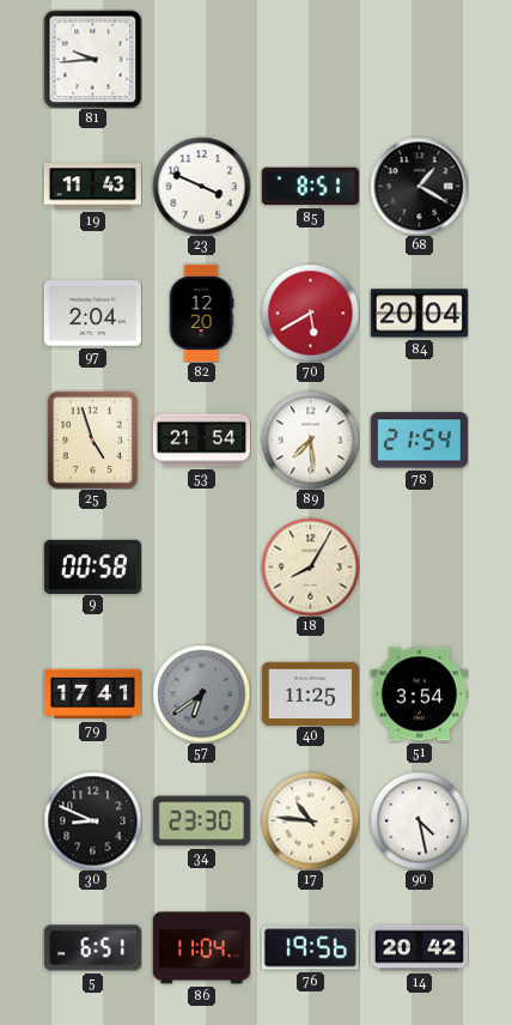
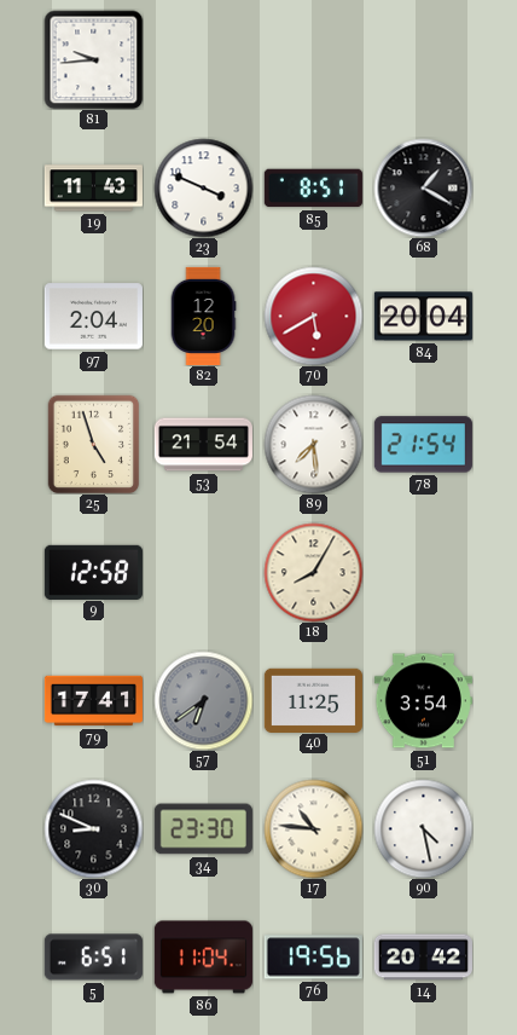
9: 00:58 -> 12:58 (93, 572)
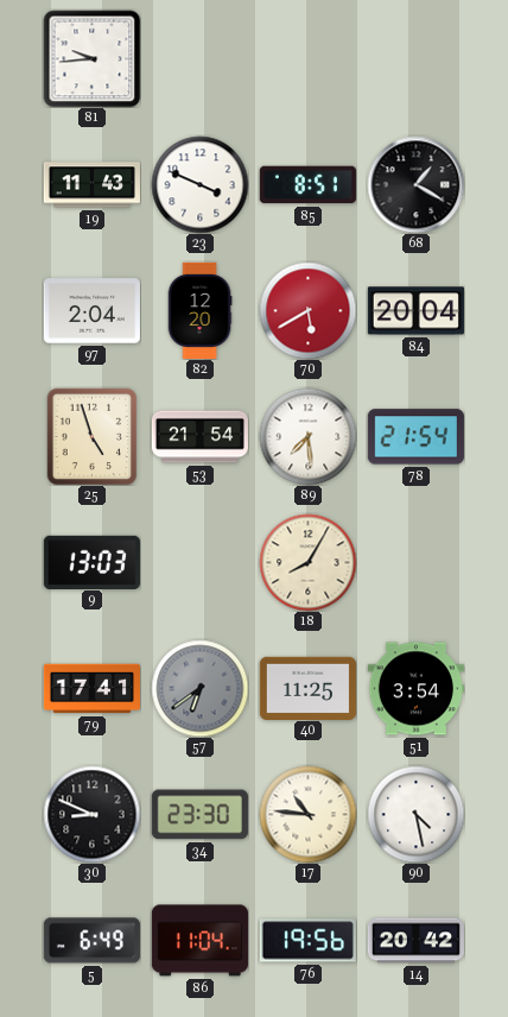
9: 12:58 -> 13:03 (91, 562)
5: 6:51 -> 6:49 (91, 941)
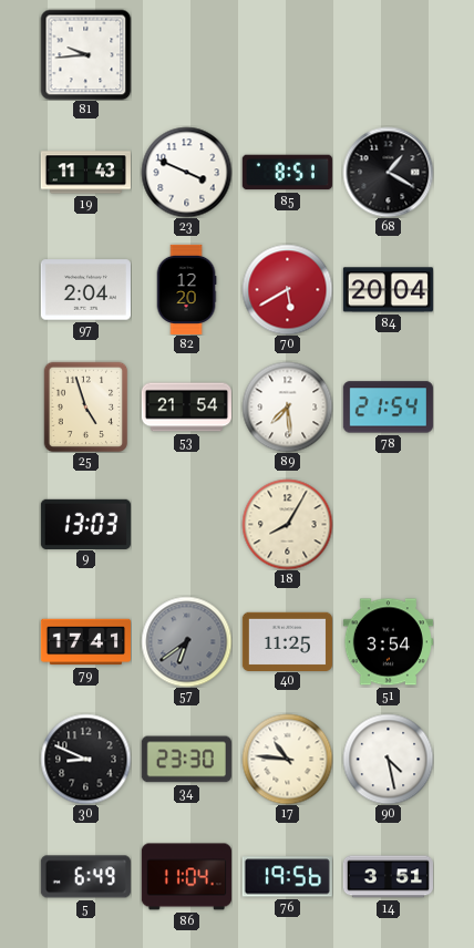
14: 20:42 -> 3:51 (388, 877)
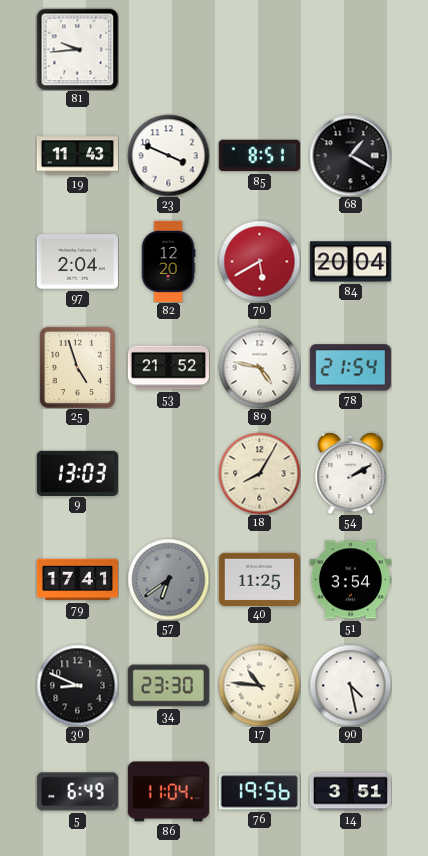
53: 21:54 -> 21:52 (168, 368)
89: 7:29 -> 4:47 (259, 367)
54: none -> 2:10 (351, 473)
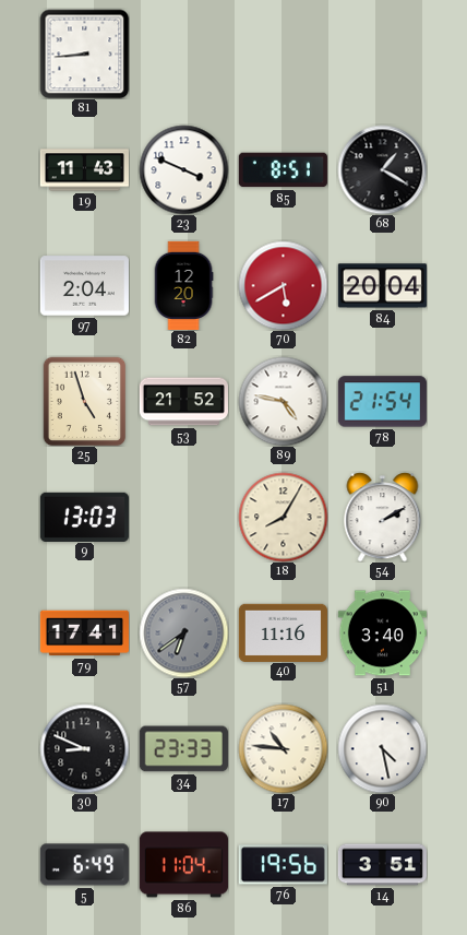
81: 9:44 -> 8:44 (84, 54)
40: 11:25 -> 11:16 (283, 632)
51: 3:54 -> 3:40 (382, 634)
34: 23:30 -> 23:33 (183, 749)
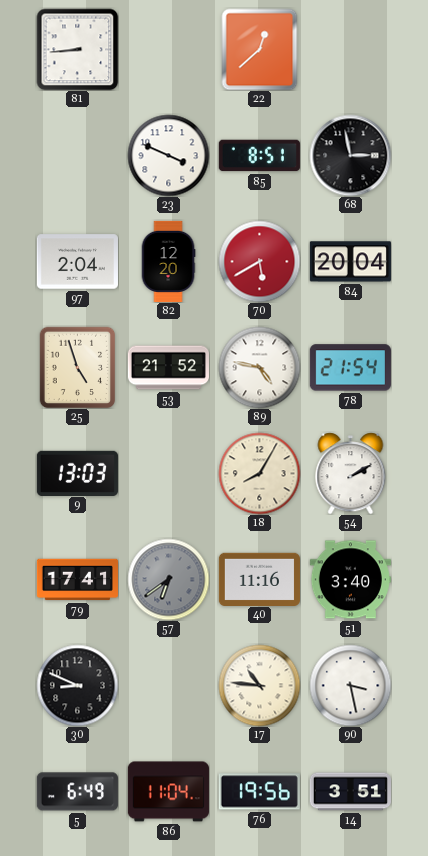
22: none -> 12:38 (260, 49)
19: 11:43 -> none (84, 170)
68: 1:20 -> 2:58 (350, 155)
34: 23:33 -> none (183, 749)
90: 4:28 -> 3:28 (350, 685)
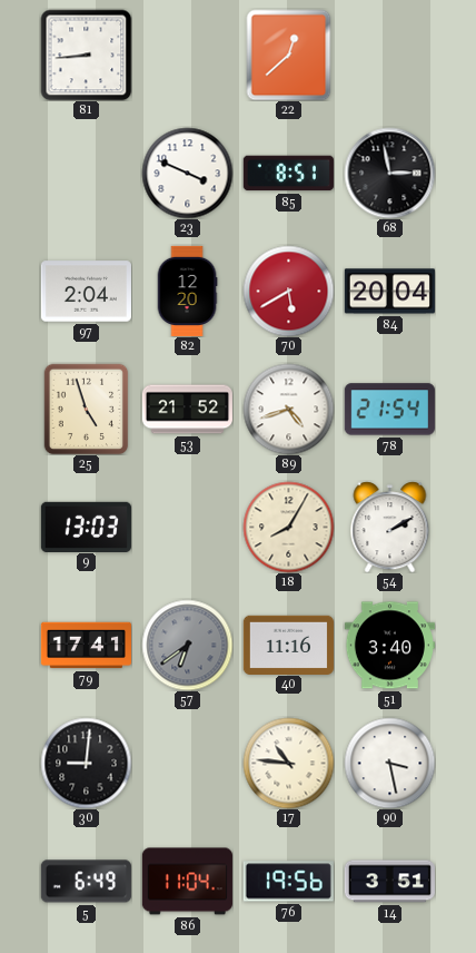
89: 4:47 -> 4:42 (288, 409)
30: 8:49 -> 9:01 (86, 763)
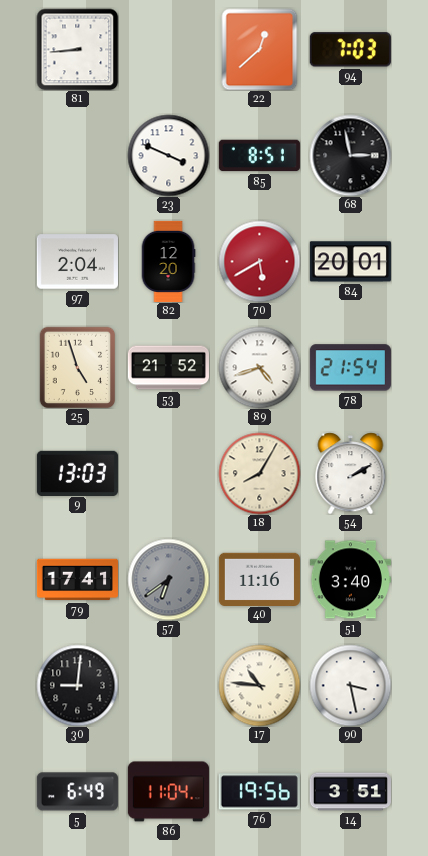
94: none -> 7:03 (350, 50)
84: 20:04 -> 20:01 (350, 262)
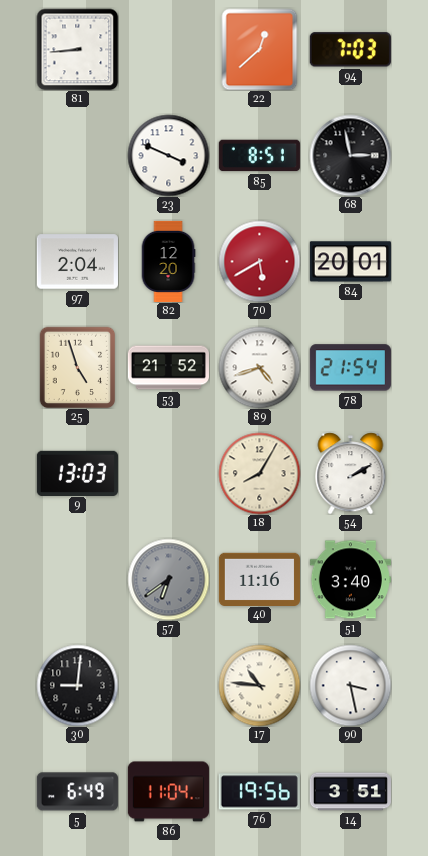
79: 17:41 -> none (77, 580)
